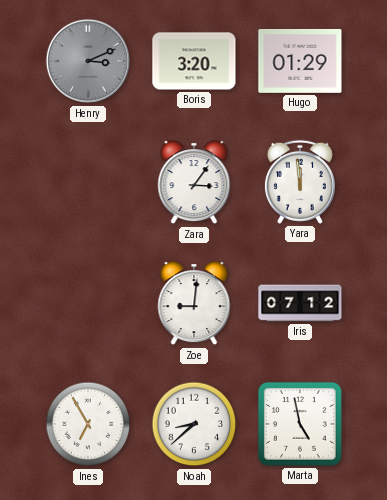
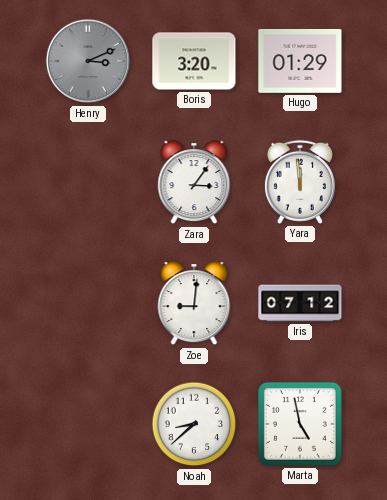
Ines: 6:55 -> none (88, 424)
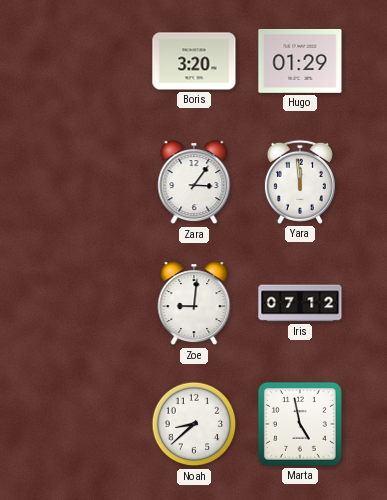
Henry: 3:11 -> none (88, 61)
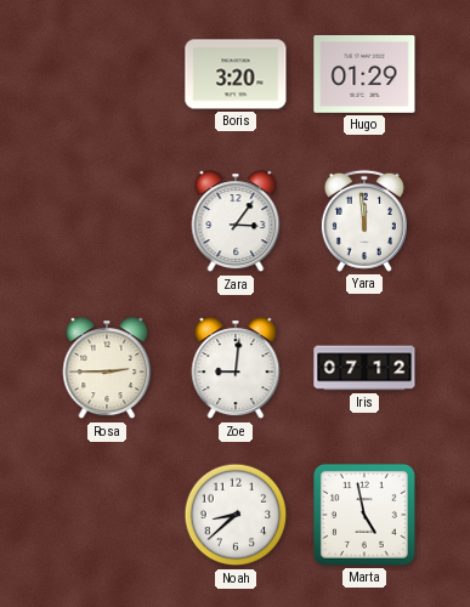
Rosa: none -> 2:45 (107, 369)
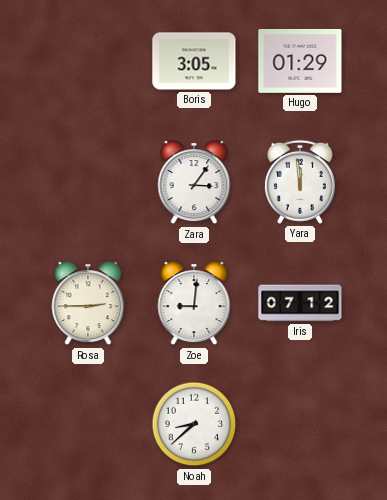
Boris: 3:20 -> 3:05 (194, 61)
Marta: 4:58 -> none (364, 515)
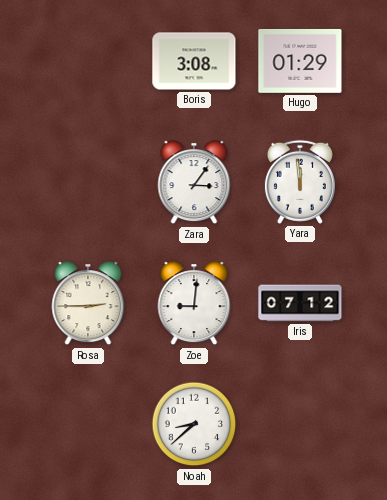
Boris: 3:05 -> 3:08 (194, 61)
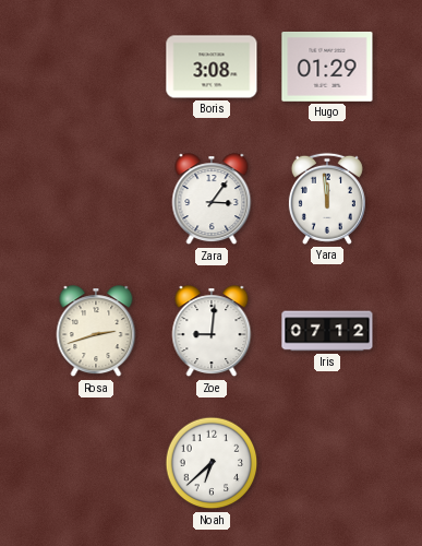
Rosa: 2:45 -> 2:42 (96, 332)
Noah: 8:38 -> 6:38 (212, 463)
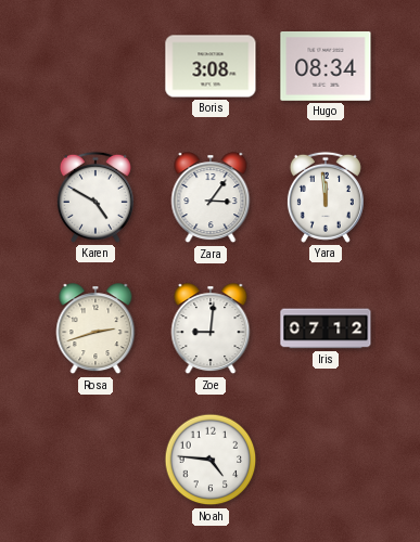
Hugo: 01:29 -> 08:34 (326, 66)
Karen: none -> 4:50 (96, 197)
Noah: 6:38 -> 4:46 (211, 460)
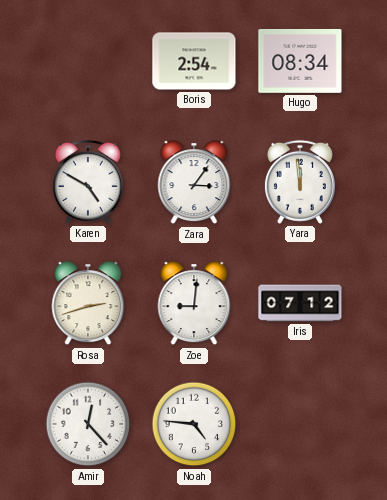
Boris: 3:08 -> 2:54 (194, 61)
Amir: none -> 12:23 (88, 424)
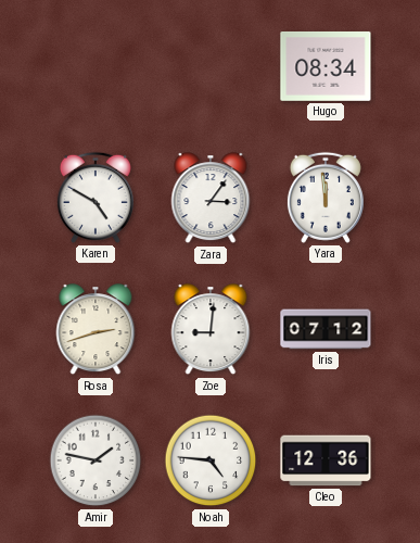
Boris: 2:54 -> none (194, 61)
Amir: 12:23 -> 1:47 (96, 460)
Cleo: none -> 12:36 (326, 460)
